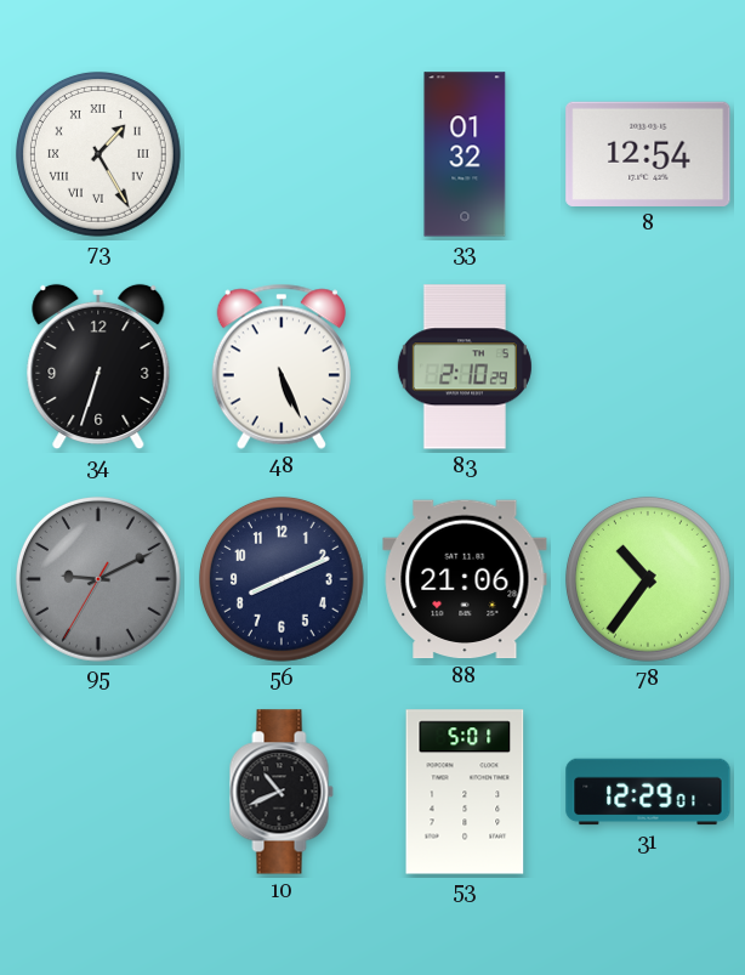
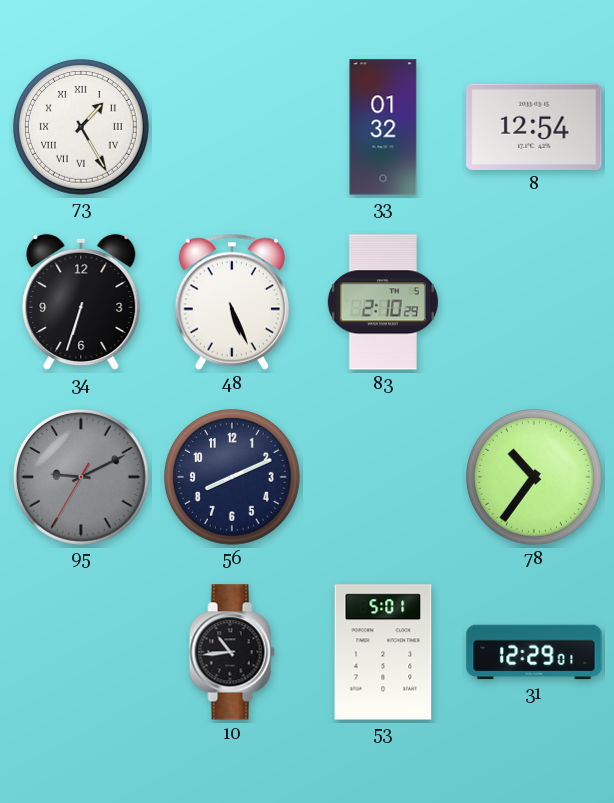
88: 21:06 -> none (465, 579)
10: 10:41 -> 10:44 (232, 652)
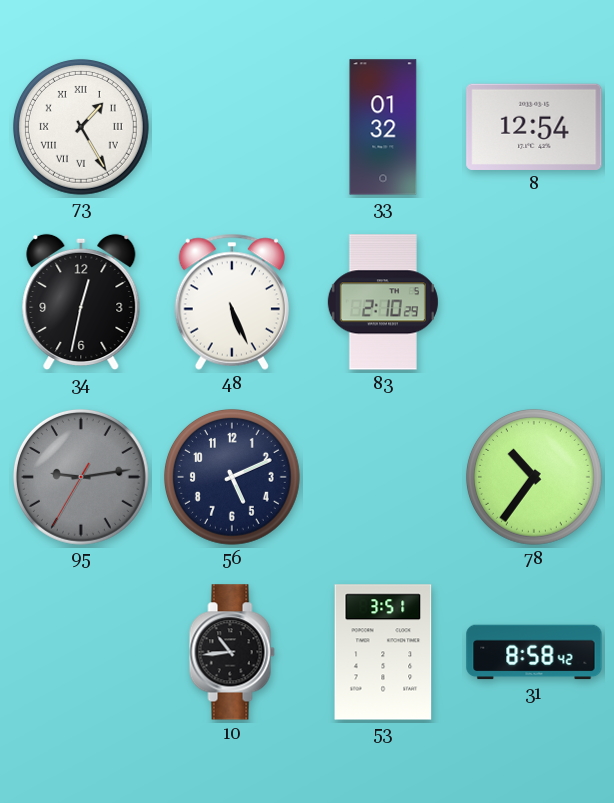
34: 6:33 -> 12:32 (81, 302)
95: 9:10 -> 9:13 (81, 477)
56: 8:11 -> 5:11 (232, 477)
53: 5:01 -> 3:51 (383, 652)
31: 12:29 -> 8:58 (534, 652)
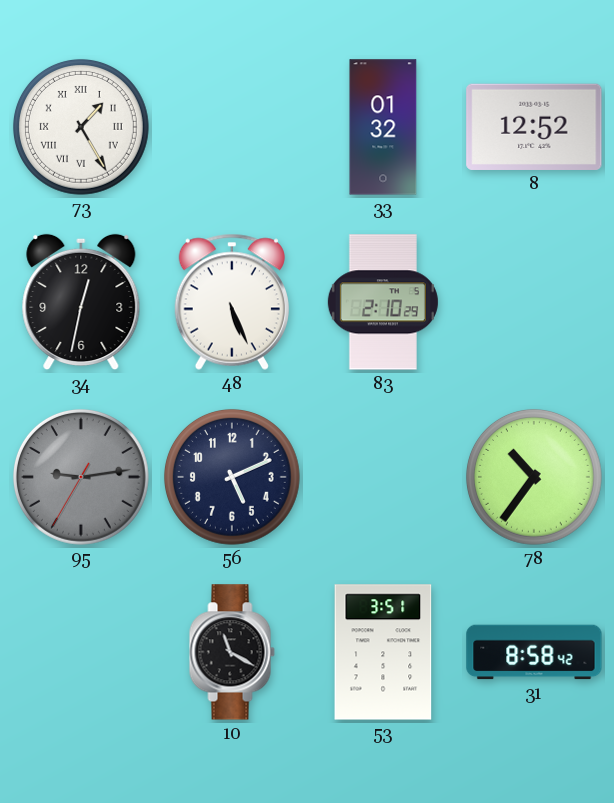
8: 12:54 -> 12:52 (534, 127)
10: 10:44 -> 11:20 (232, 652)
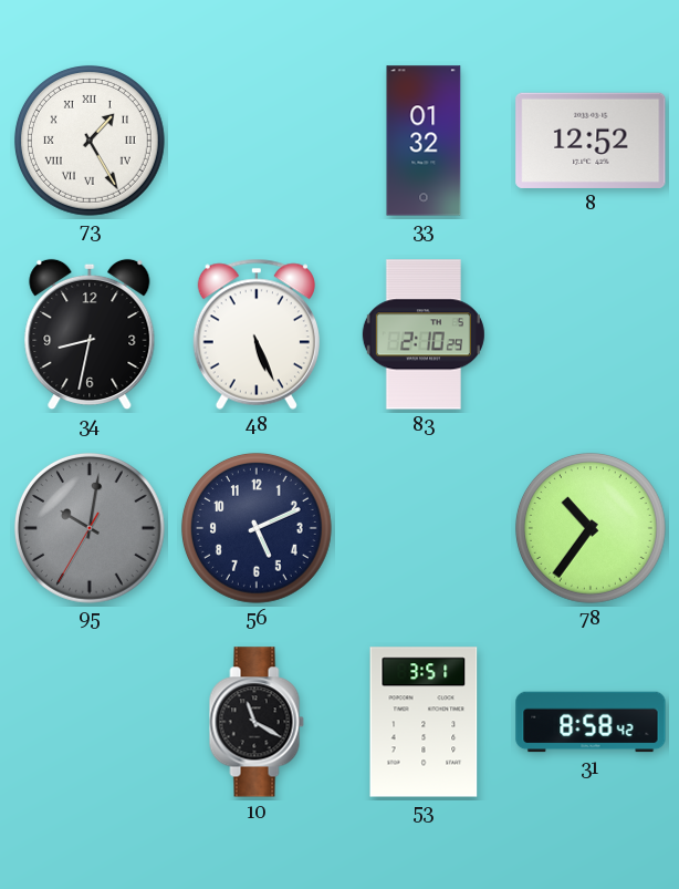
34: 12:32 -> 8:32 (90, 334)
95: 9:13 -> 10:01 (90, 528)
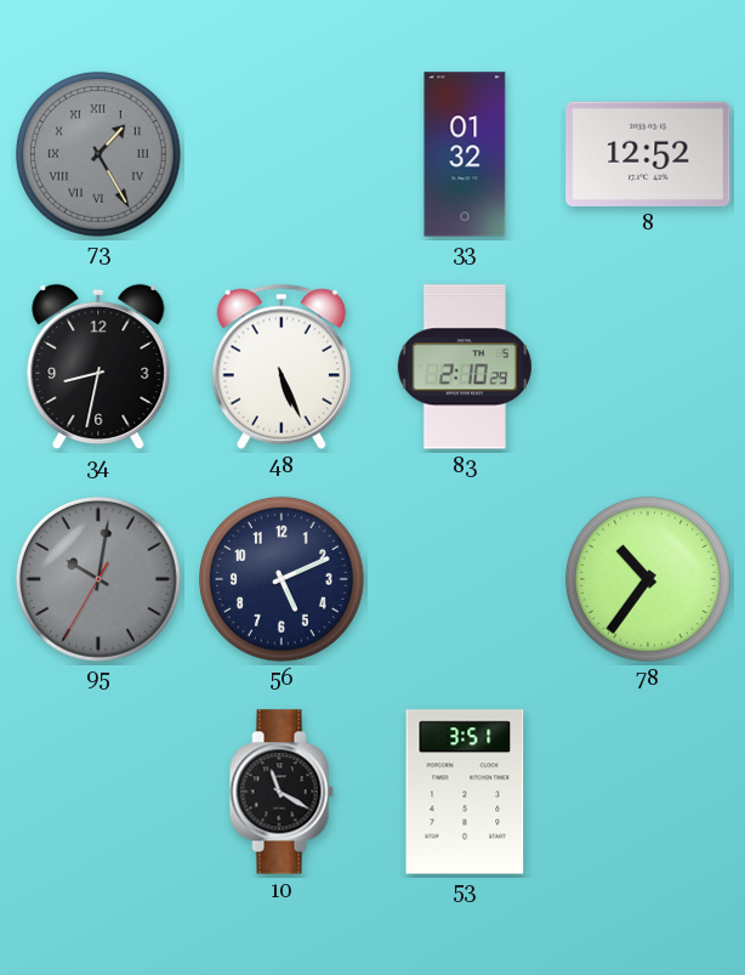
73 dial: white -> grey (98, 154)
31: 8:58 -> none (591, 722)
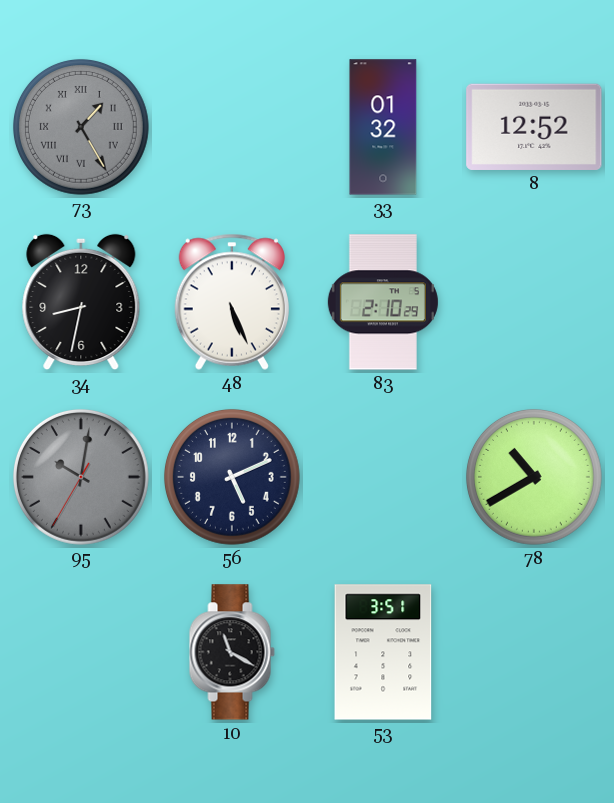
78: 10:36 -> 10:40 (534, 477)
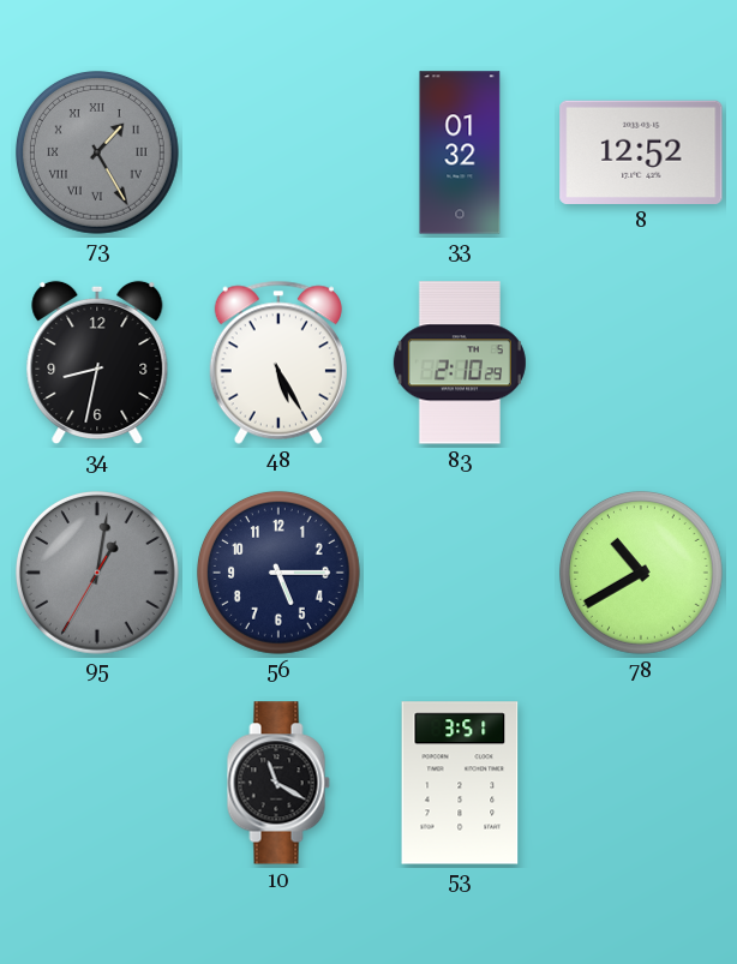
48: 5:26 -> 5:25 (278, 363)
95: 10:01 -> 1:01 (97, 573)
56: 5:11 -> 5:15 (278, 573)
